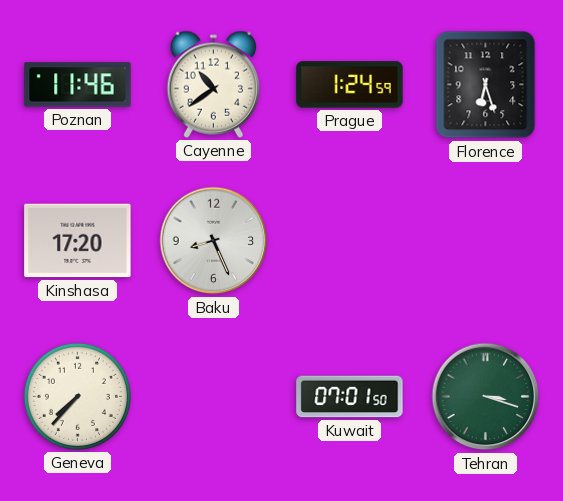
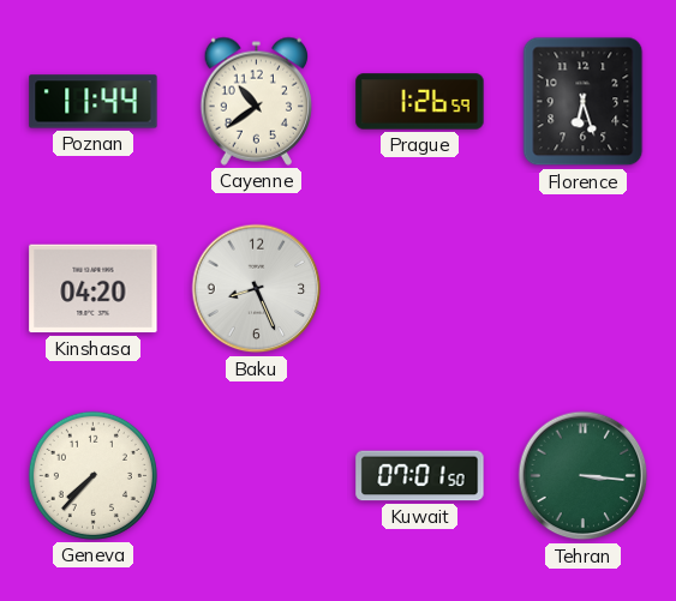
Poznan: 11:46 -> 11:44 (94, 102)
Prague: 1:24 -> 1:26 (420, 102)
Kinshasa: 17:20 -> 04:20 (94, 289)
Tehran: 3:18 -> 3:16 (584, 476)
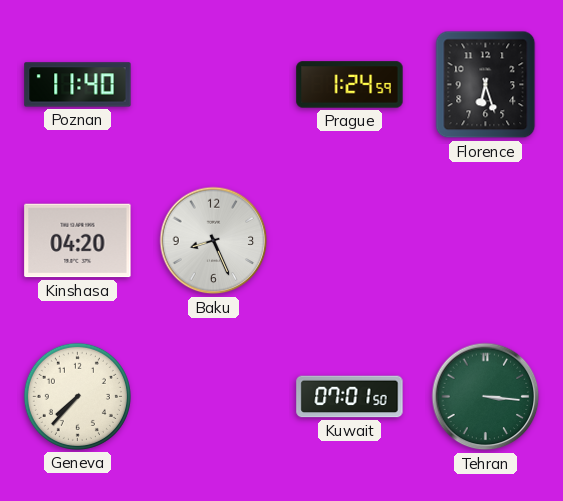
Poznan: 11:44 -> 11:40 (78, 85)
Cayenne: 10:39 -> none (256, 101)
Prague: 1:26 -> 1:24 (350, 85)
